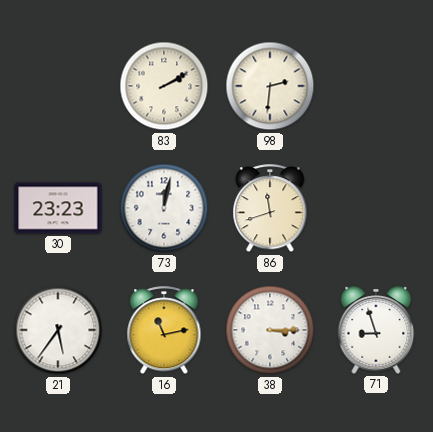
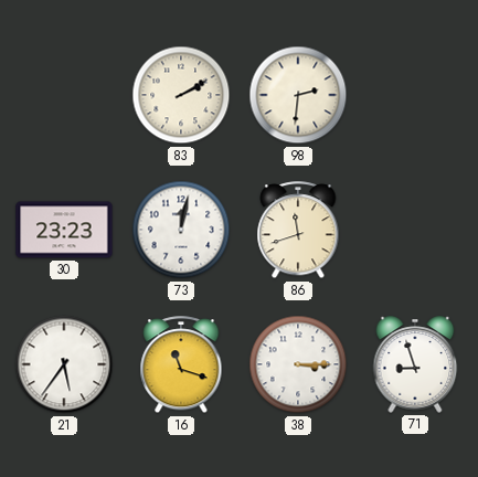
16: 11:13 -> 11:18 (181, 365)
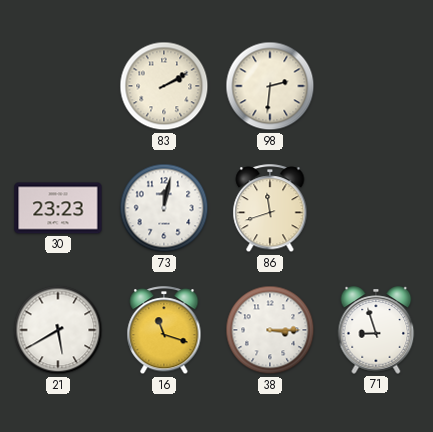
21: 5:36 -> 5:40 (58, 330)
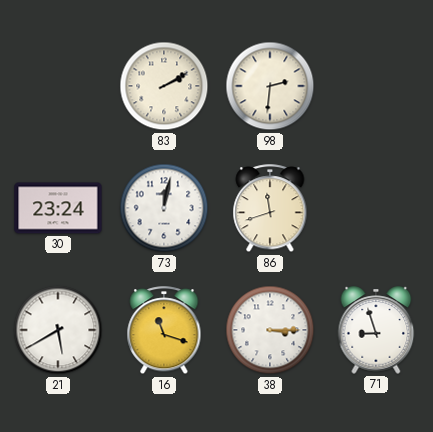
30: 23:23 -> 23:24 (58, 208)
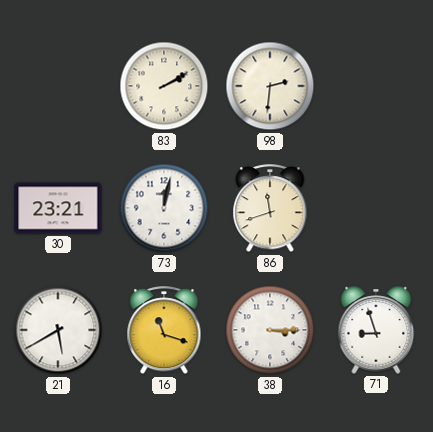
30: 23:24 -> 23:21 (58, 208)
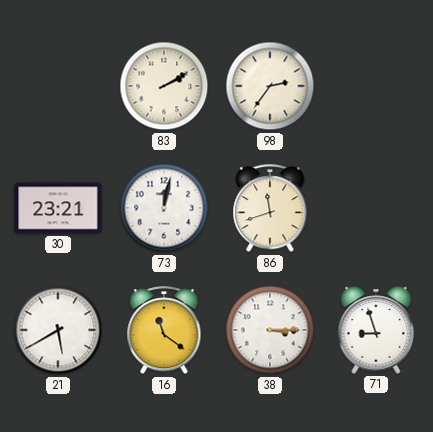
98: 2:31 -> 2:36 (270, 86)
16: 11:18 -> 11:21 (164, 331)
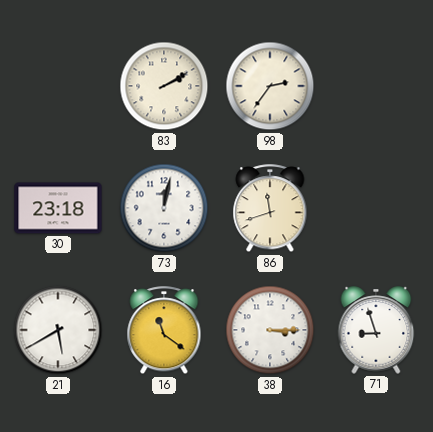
30: 23:21 -> 23:18 (58, 208)
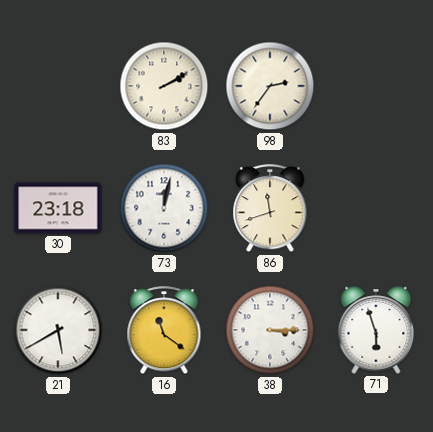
71: 8:57 -> 5:57 (376, 330)
